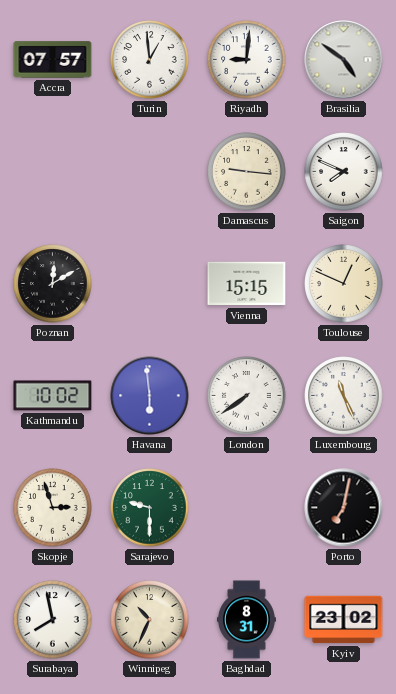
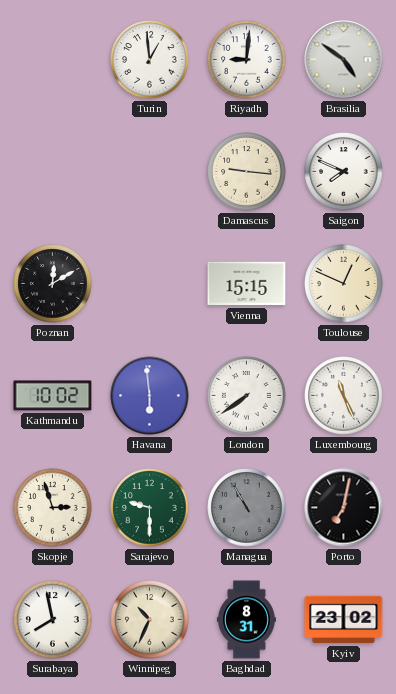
Accra: 07:57 -> none (53, 60)
Managua: none -> 10:55 (247, 508)
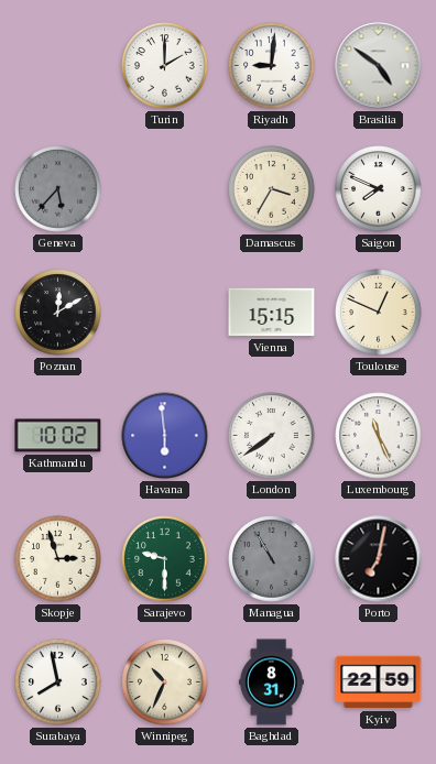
Turin: 12:59 -> 2:00 (165, 66)
Geneva: none -> 5:37 (58, 189)
Damascus: 9:16 -> 3:35 (272, 189)
Kyiv: 23:02 -> 22:59 (379, 683)
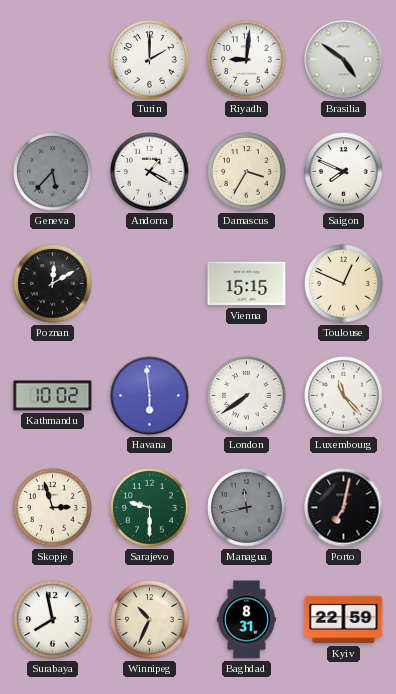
Andorra: none -> 1:20 (150, 172)
Luxembourg: 11:26 -> 11:23 (344, 396)
Managua: 10:55 -> 11:43 (247, 508)
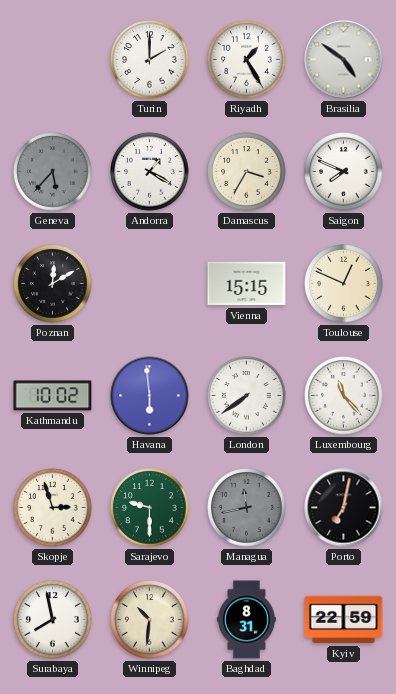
Riyadh: 9:01 -> 1:25 (247, 60)
Winnipeg: 10:34 -> 10:31 (150, 620)
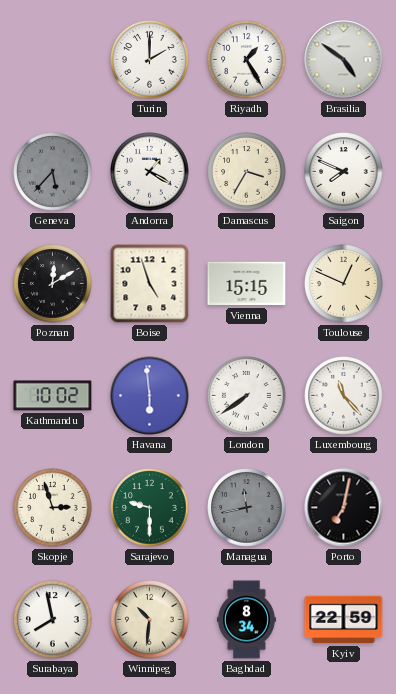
Boise: none -> 4:57 (150, 284)
Baghdad: 8:31 -> 8:34 (246, 620)
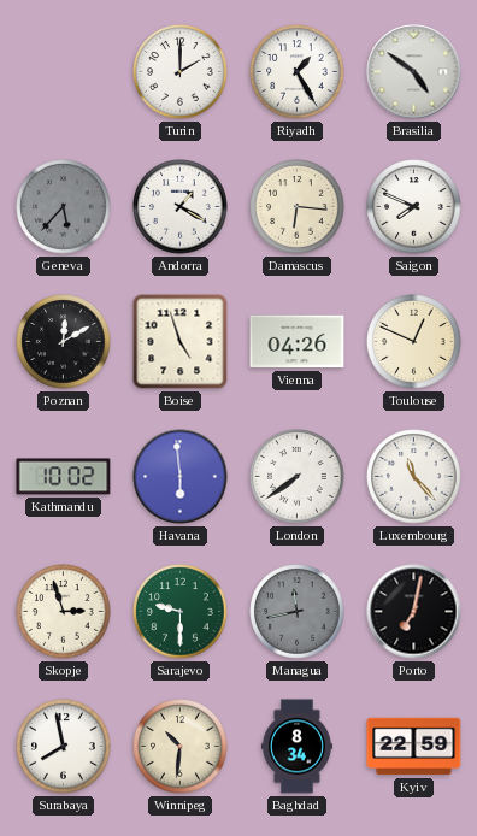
Damascus: 3:35 -> 6:16 (298, 207)
Vienna: 15:15 -> 04:26 (298, 342)
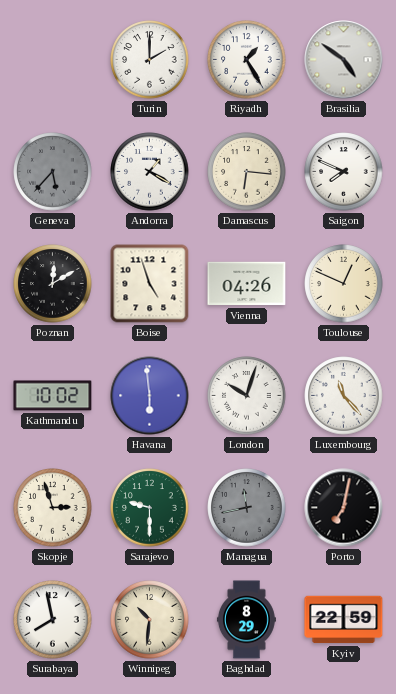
London: 7:39 -> 10:03 (247, 396)
Baghdad: 8:34 -> 8:29 (246, 620)
